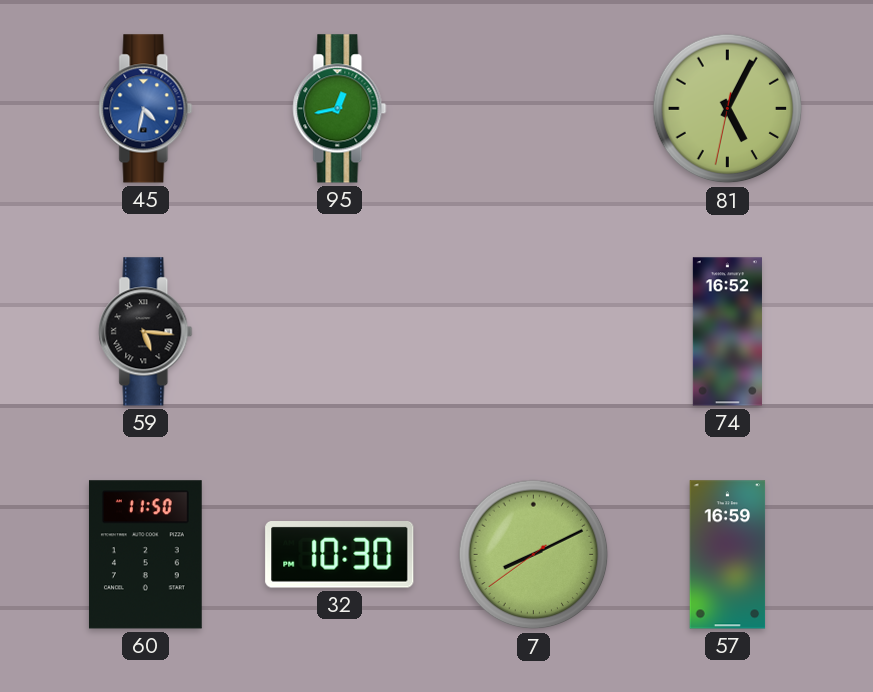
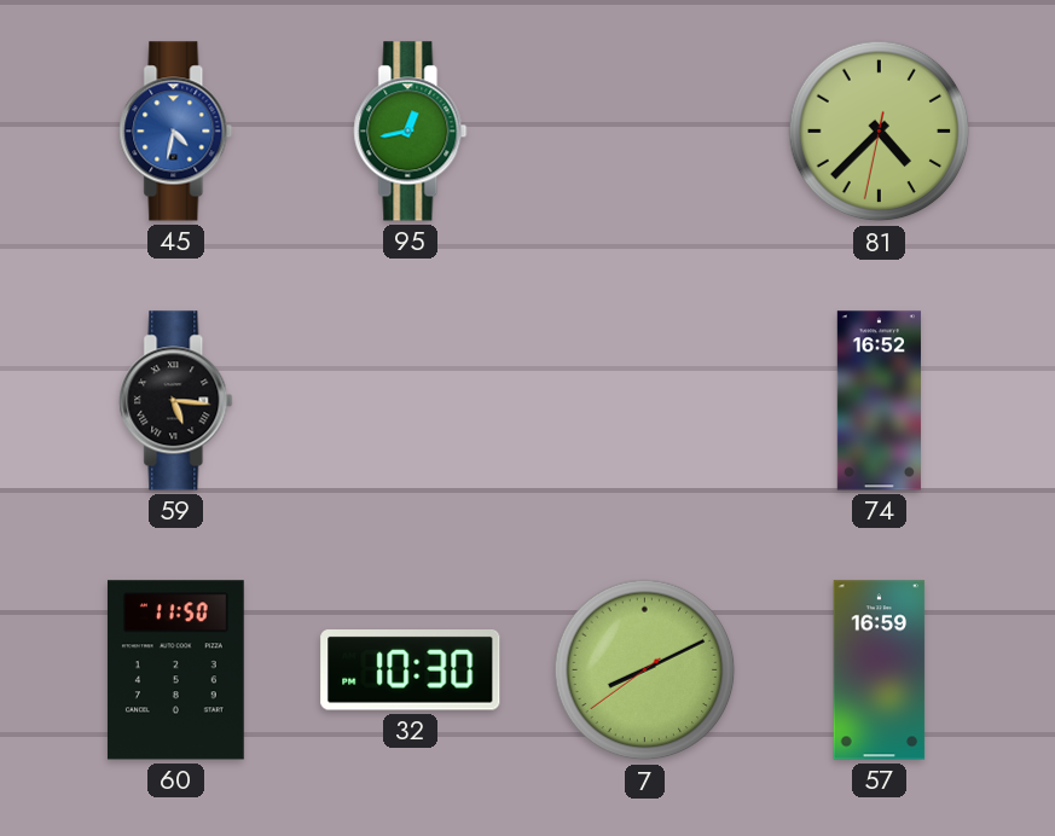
81: 5:04 -> 4:37 (880, 132)
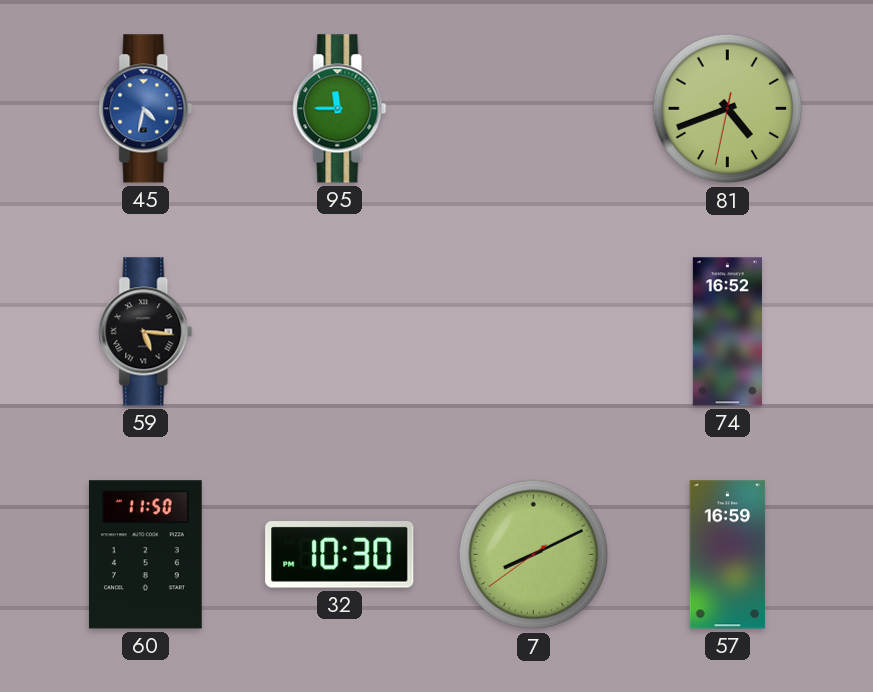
95: 12:43 -> 11:45 (340, 109)
81: 4:37 -> 4:41 (728, 109)
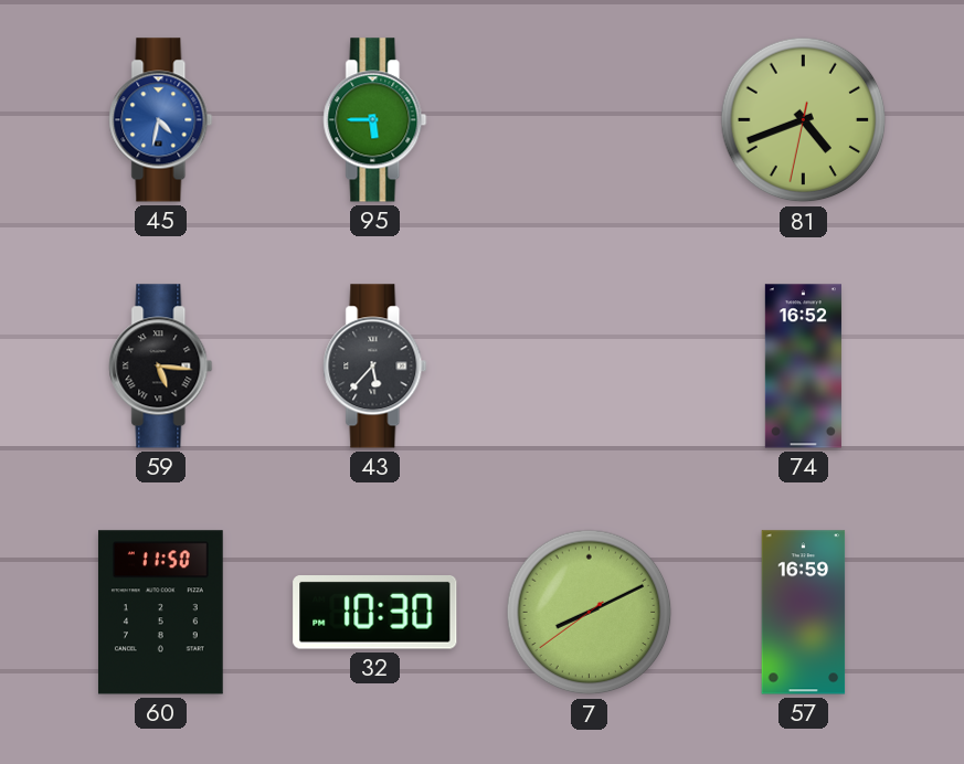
95: 11:45 -> 5:45 (375, 120)
43: none -> 5:37 (375, 367)
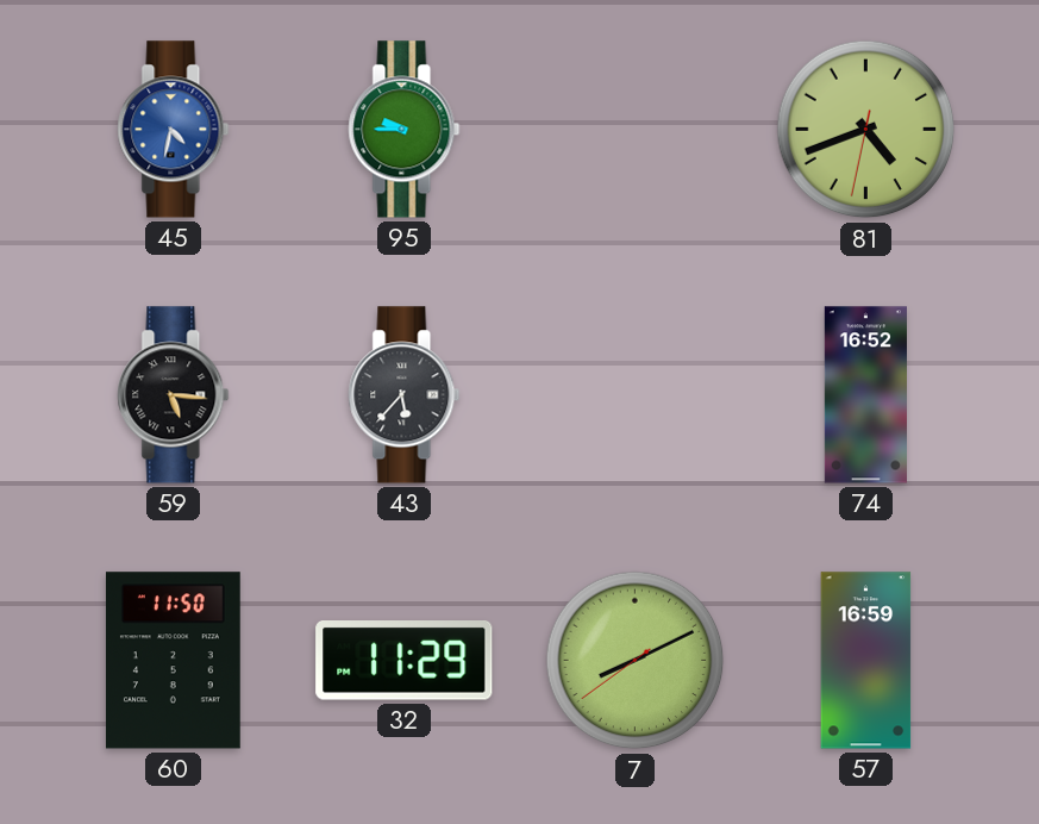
95: 5:45 -> 9:45 (405, 130)
32: 10:30 -> 11:29 (405, 661)
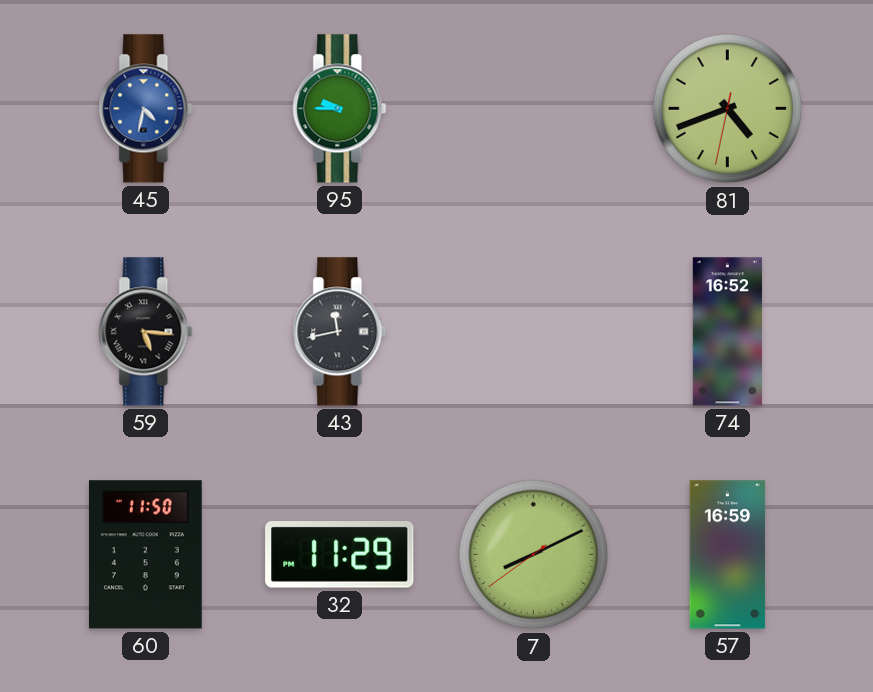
43: 5:37 -> 11:43 (340, 332)
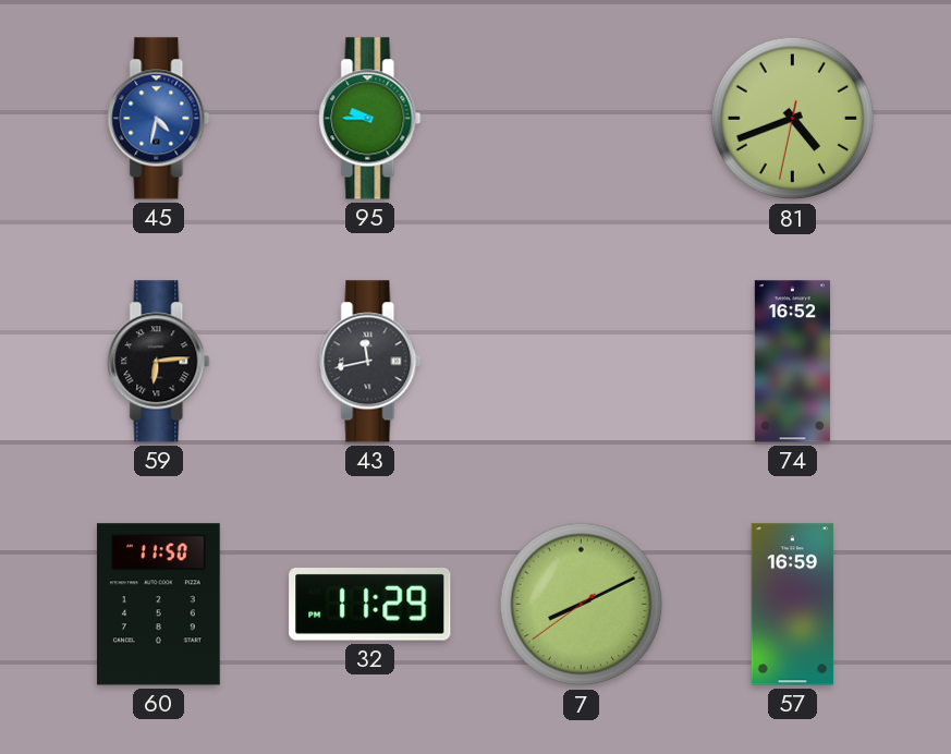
59: 5:16 -> 6:14 (159, 362)
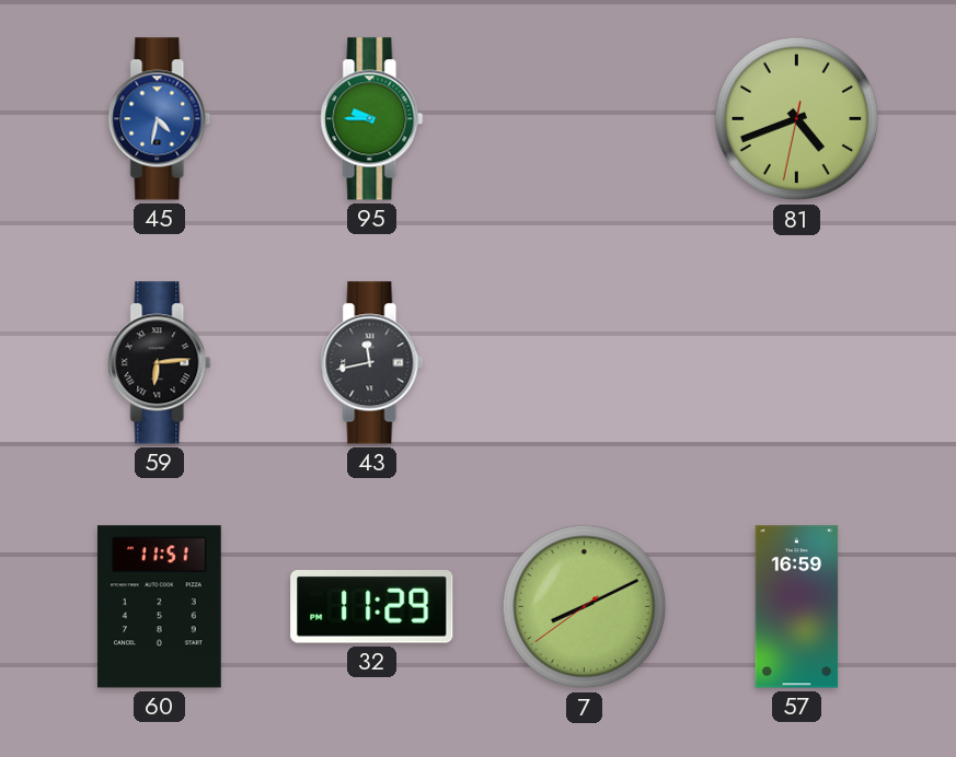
74: 16:52 -> none (792, 362)
60: 11:50 -> 11:51 (159, 607)
